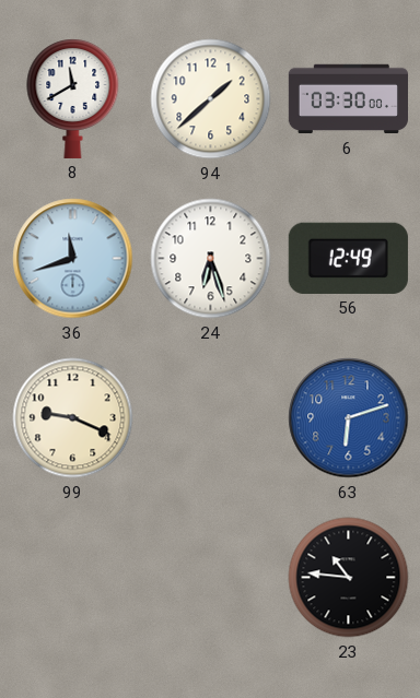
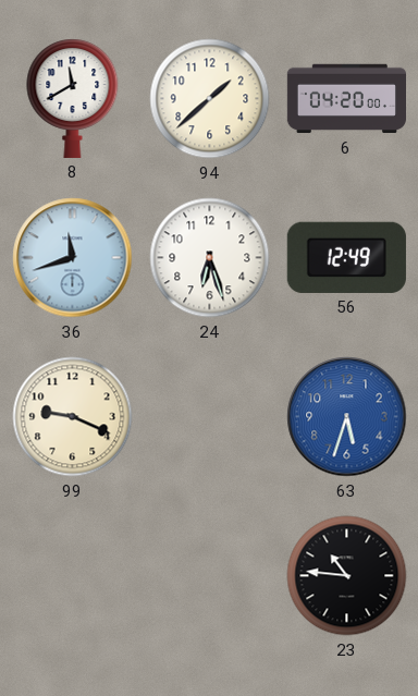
6: 03:30 -> 04:20 (346, 99)
63: 6:12 -> 5:33 (347, 417)
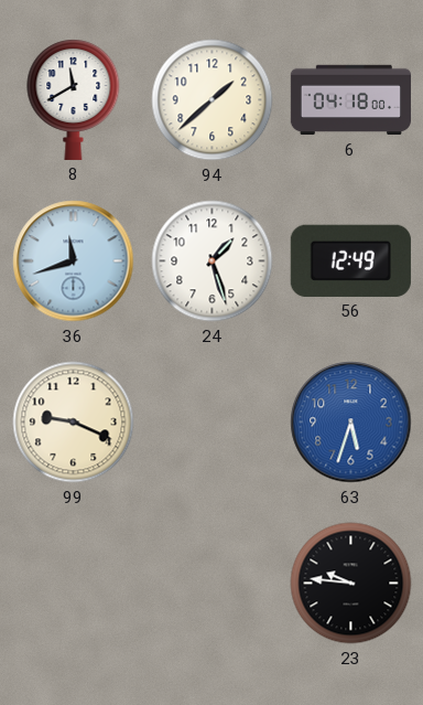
6: 04:20 -> 04:18 (350, 100)
24: 6:27 -> 1:27 (213, 261)
23: 10:46 -> 9:46 (351, 584)
